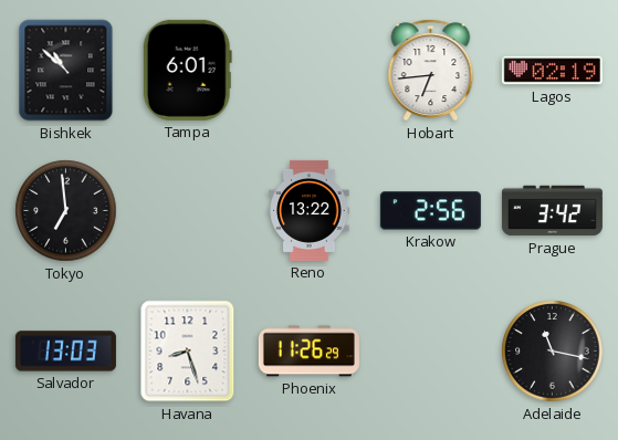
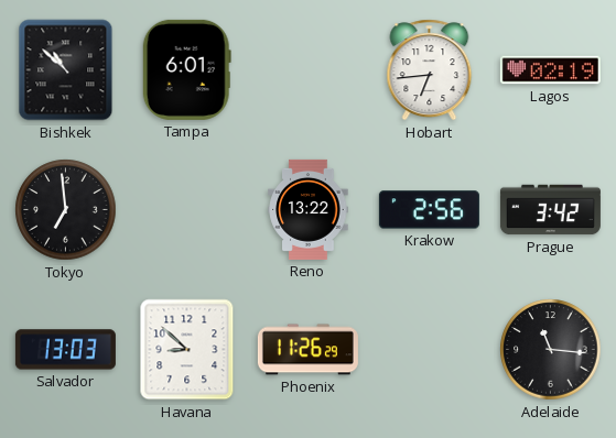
Havana: 8:27 -> 8:52 (187, 350)
Adelaide: 11:17 -> 11:16 (551, 350)
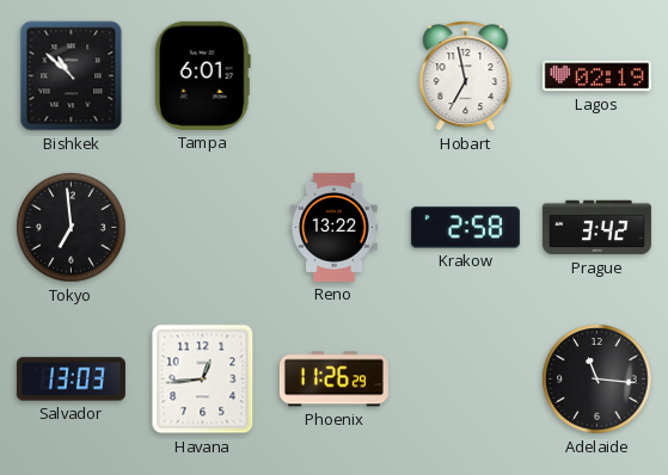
Hobart: 6:44 -> 6:58 (466, 76)
Krakow: 2:56 -> 2:58 (465, 228)
Havana: 8:52 -> 12:44 (203, 380)
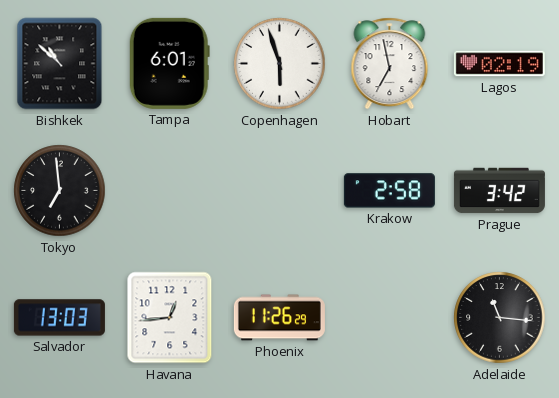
Copenhagen: none -> 5:57 (280, 64)
Reno: 13:22 -> none (335, 227)
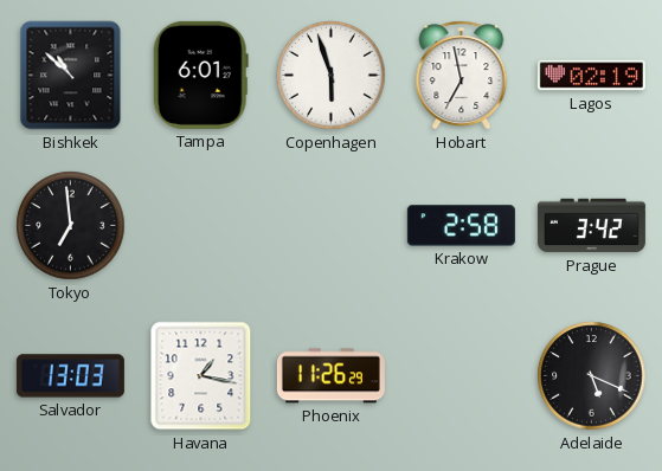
Havana: 12:44 -> 1:17 (201, 376)
Adelaide: 11:16 -> 5:19 (592, 376)
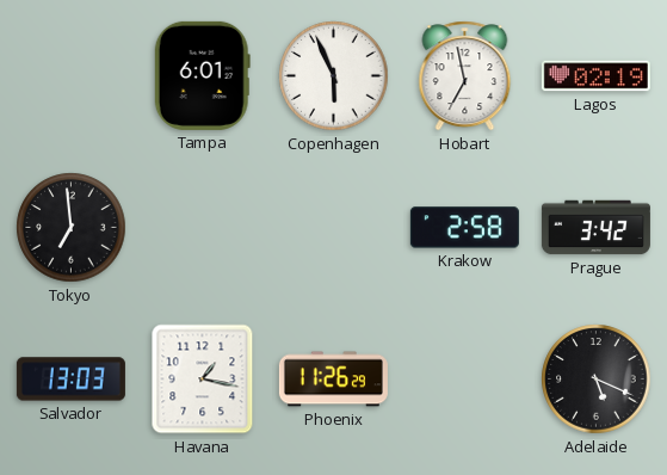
Bishkek: 10:52 -> none (71, 76)
Copenhagen: 5:57 -> 5:56 (334, 76)
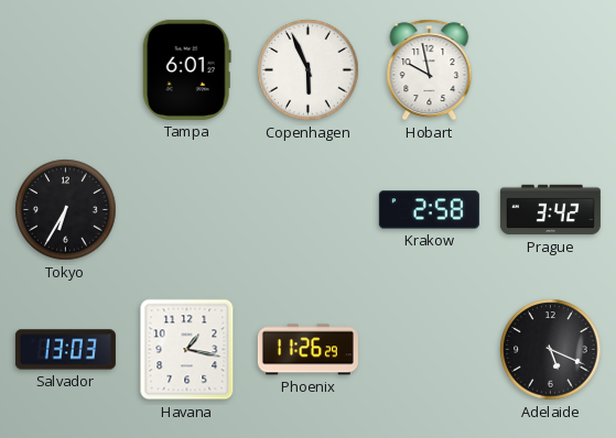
Hobart: 6:58 -> 9:58 (430, 70)
Lagos: 02:19 -> none (595, 76)
Tokyo: 6:59 -> 6:35 (66, 210)
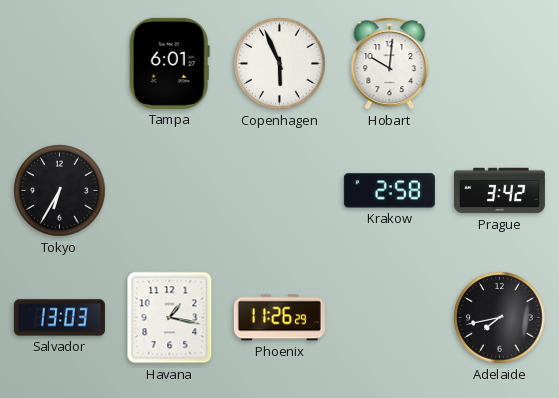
Hobart: 9:58 -> 10:01 (390, 64)
Adelaide: 5:19 -> 7:43 (500, 318)
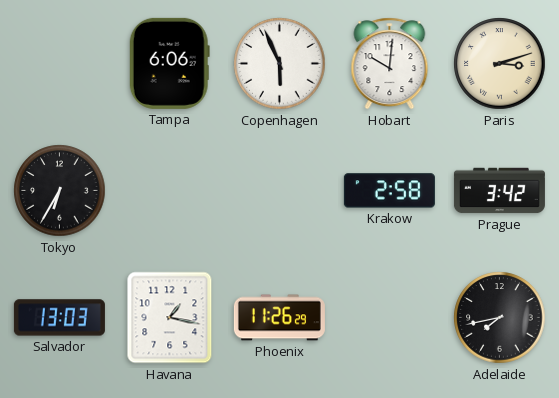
Tampa: 6:01 -> 6:06 (169, 63)
Paris: none -> 3:12 (500, 64)
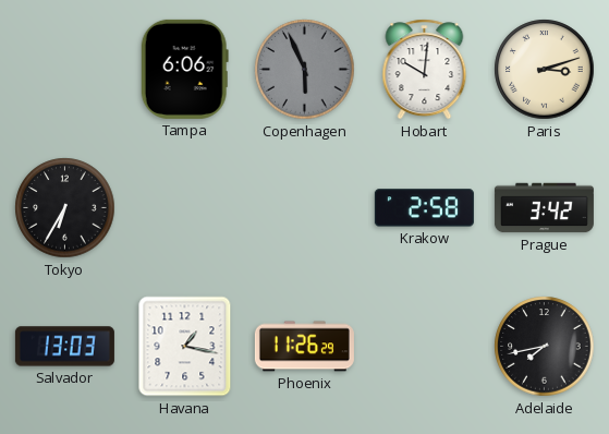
Copenhagen dial: white -> grey (305, 70)
